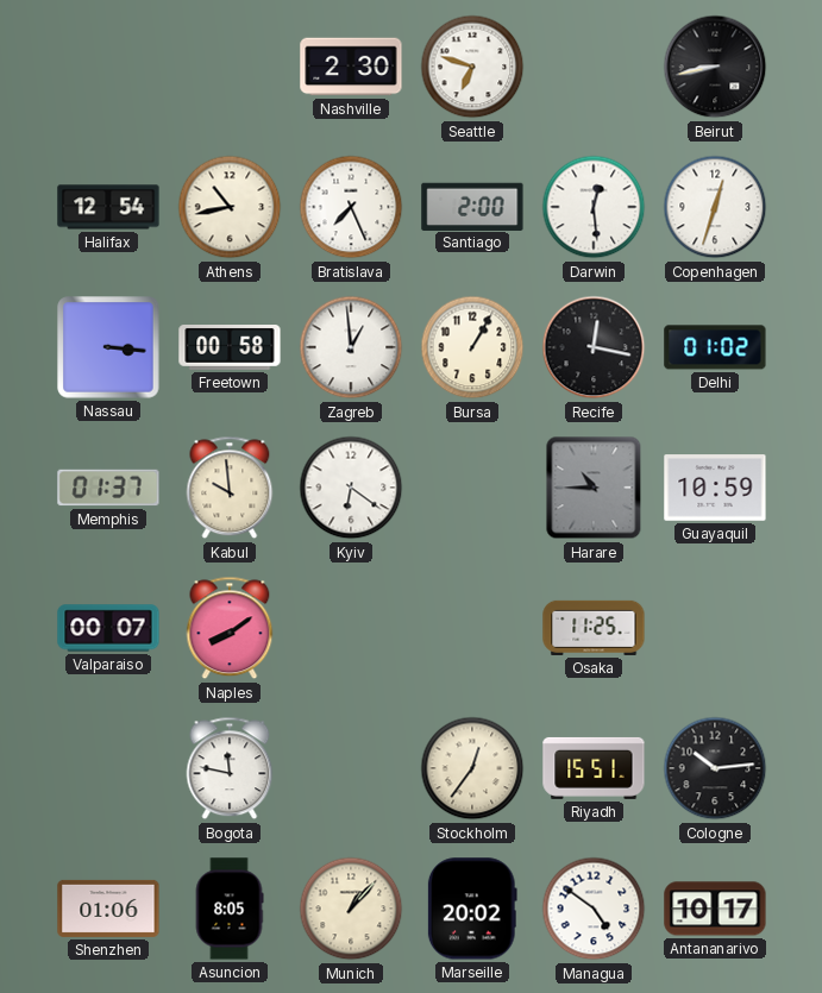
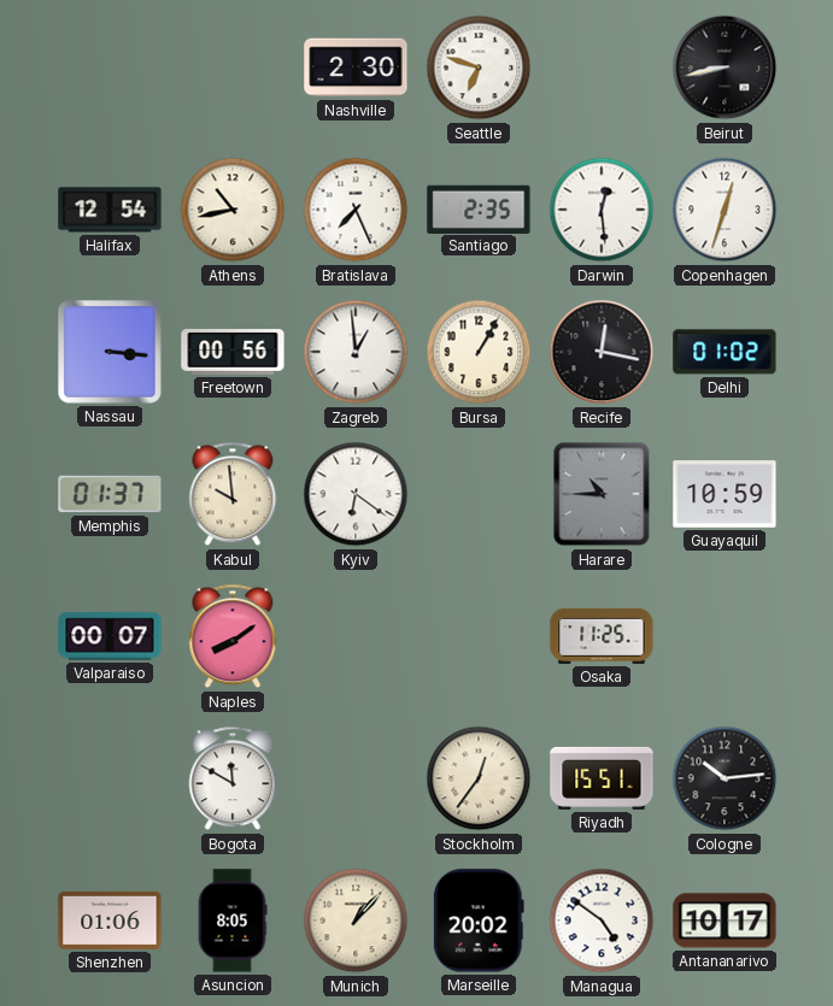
Santiago: 2:00 -> 2:35 (479, 208)
Freetown: 00:58 -> 00:56 (233, 353)
Bogota: 11:47 -> 11:50 (233, 778)
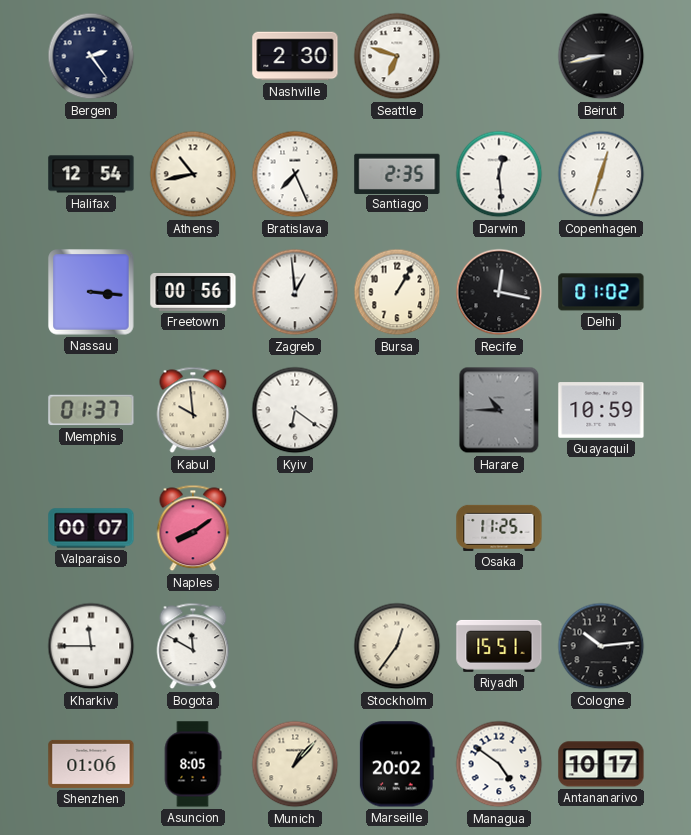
Bergen: none -> 2:24 (91, 56)
Kharkiv: none -> 11:45 (91, 646)
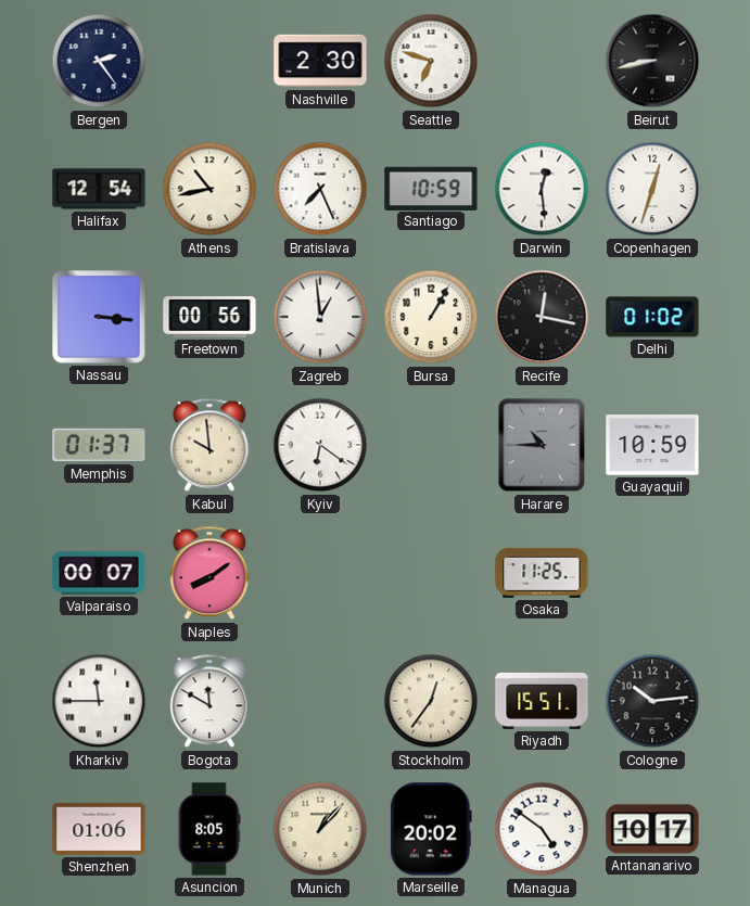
Santiago: 2:35 -> 10:59 (431, 188)
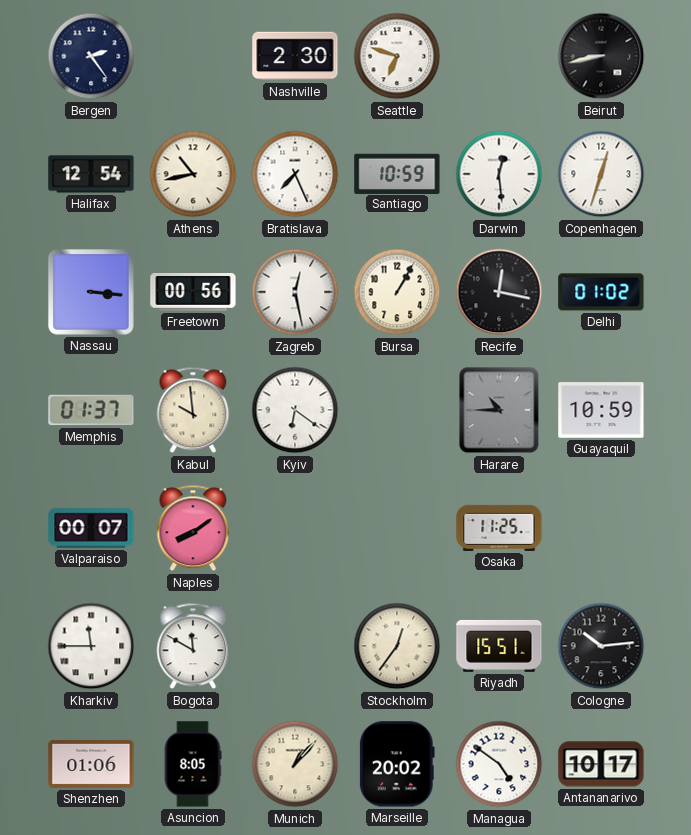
Zagreb: 12:59 -> 12:28 (295, 292)
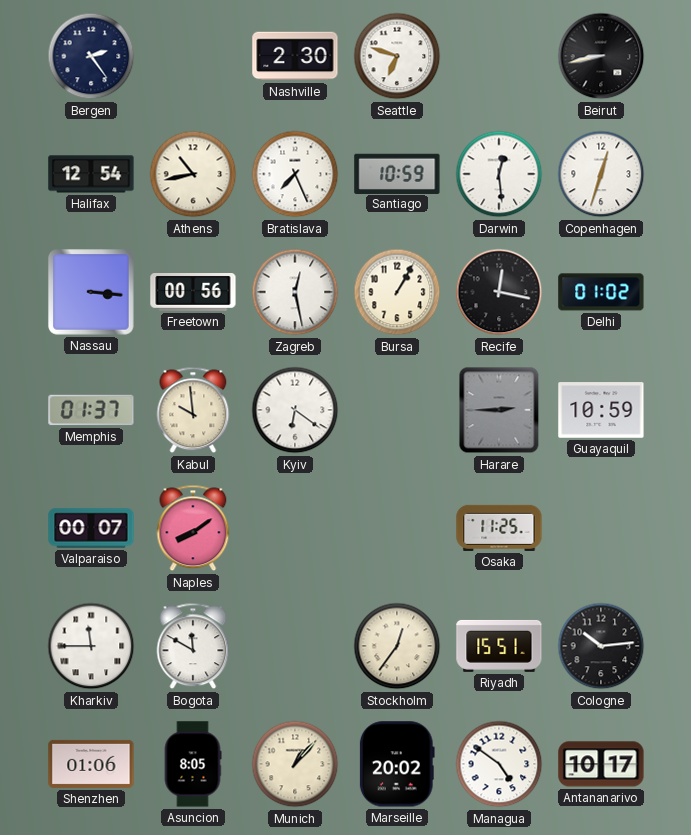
Harare: 10:45 -> 2:45 (499, 410)
